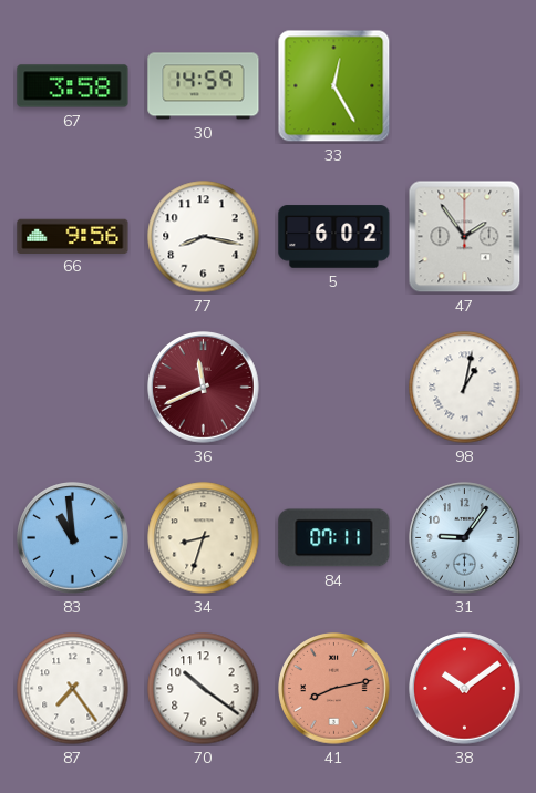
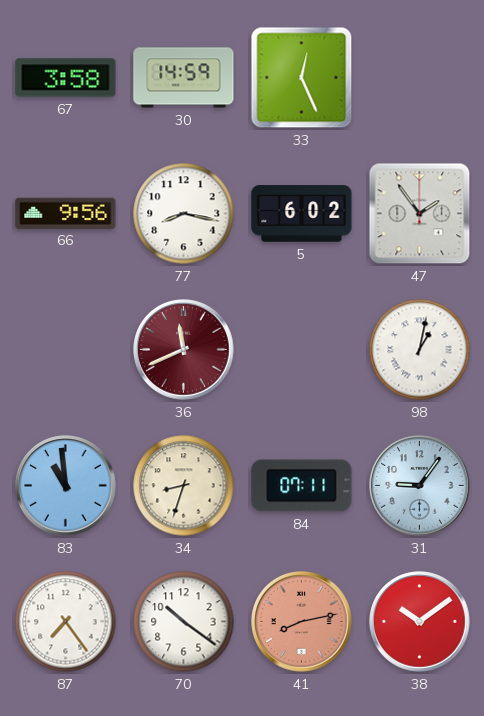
33: 12:25 -> 12:26 (302, 78)
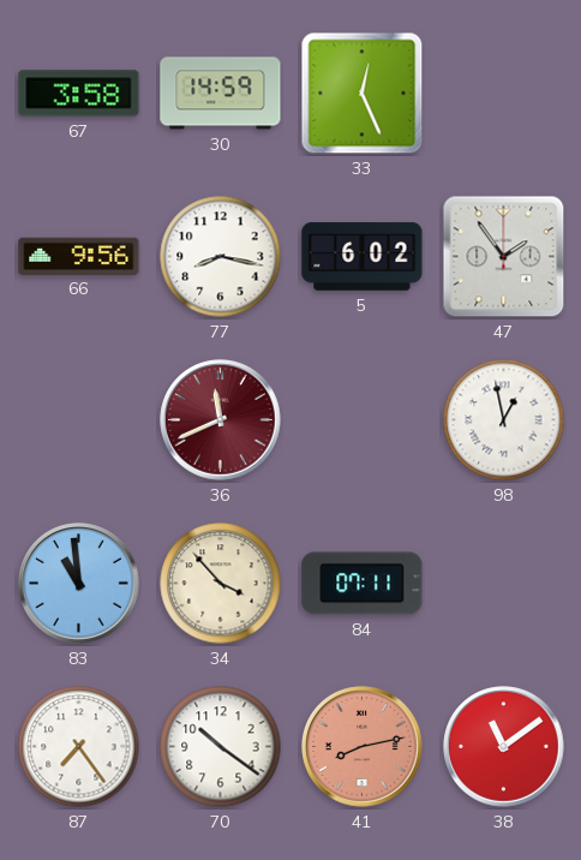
98: 1:02 -> 12:58 (504, 420)
34: 8:33 -> 3:53 (221, 584)
31: 9:06 -> none (420, 486)
38: 10:09 -> 11:09 (504, 747)
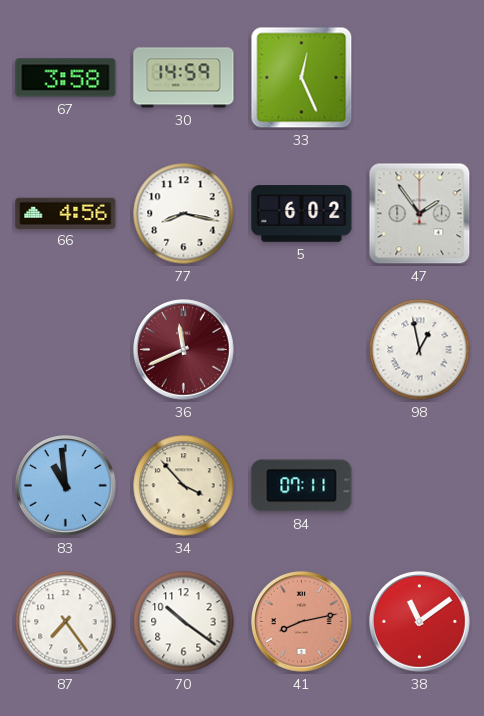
66: 9:56 -> 4:56 (66, 213)
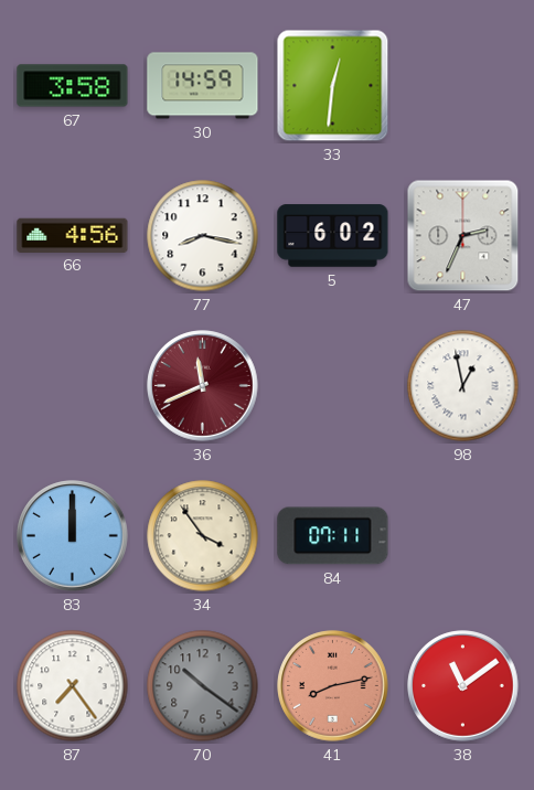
33: 12:26 -> 12:31 (333, 86)
47: 1:54 -> 2:34 (463, 236)
83: 10:59 -> 12:00 (73, 536)
34: 3:53 -> 3:54 (203, 536)
70 dial: white -> grey (203, 686)
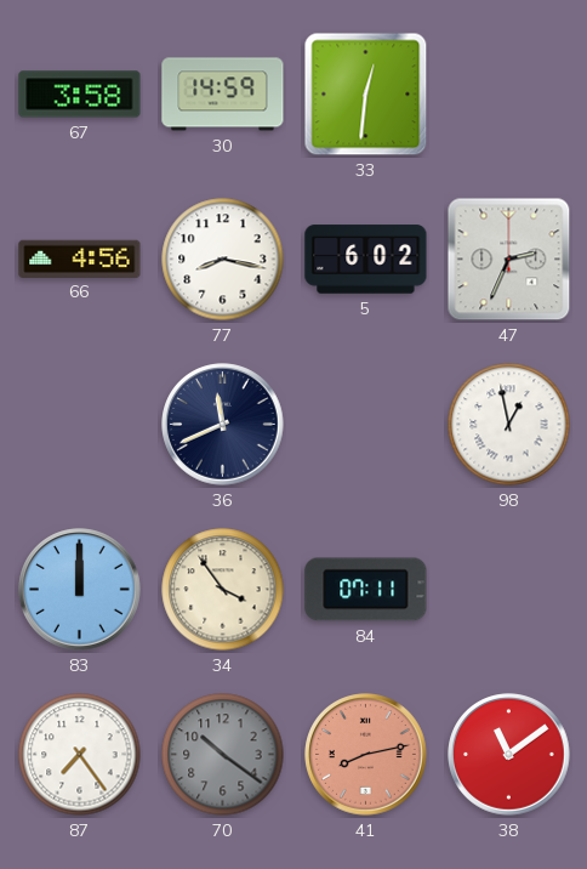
36 dial: burgundy -> navy (223, 425)
